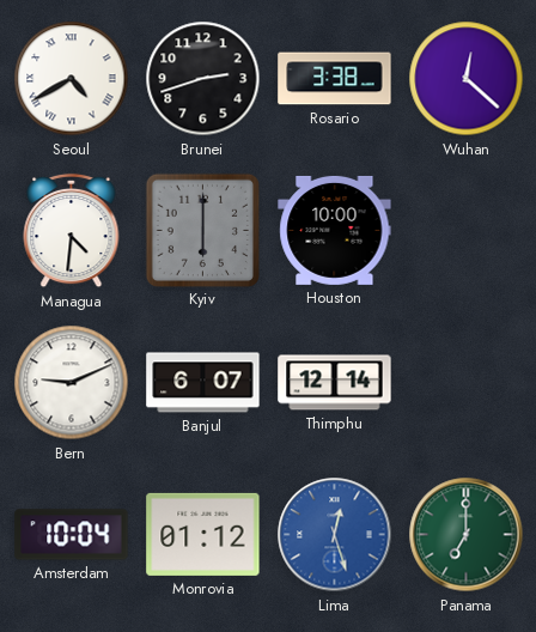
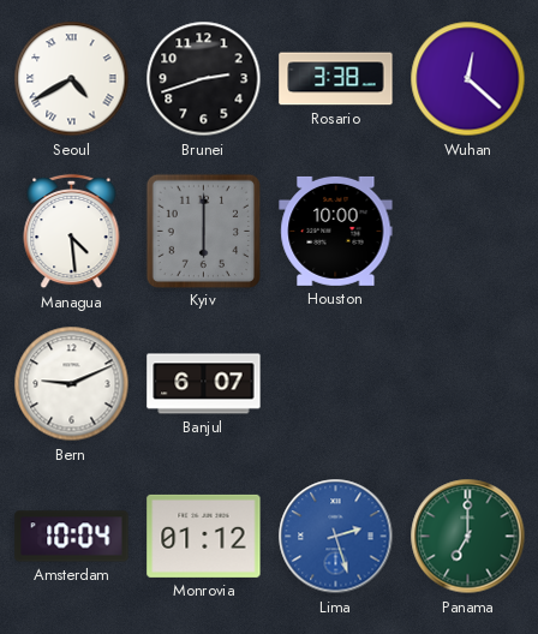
Managua: 4:31 -> 4:29 (72, 232)
Thimphu: 12:14 -> none (335, 383)
Lima: 12:27 -> 2:27 (336, 537)
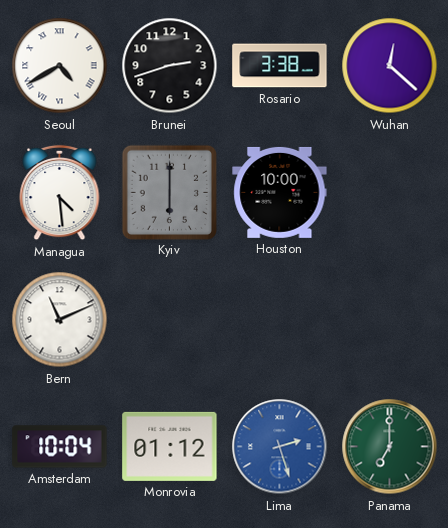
Bern: 9:11 -> 11:11 (60, 320)
Banjul: 6:07 -> none (204, 384)
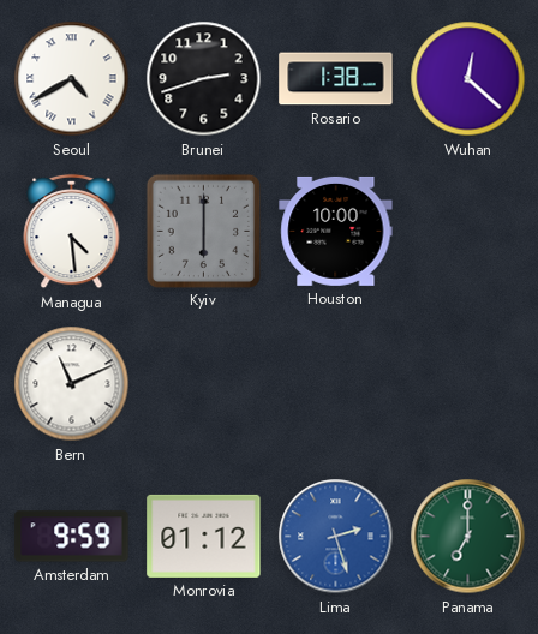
Rosario: 3:38 -> 1:38 (336, 79)
Amsterdam: 10:04 -> 9:59 (72, 537)
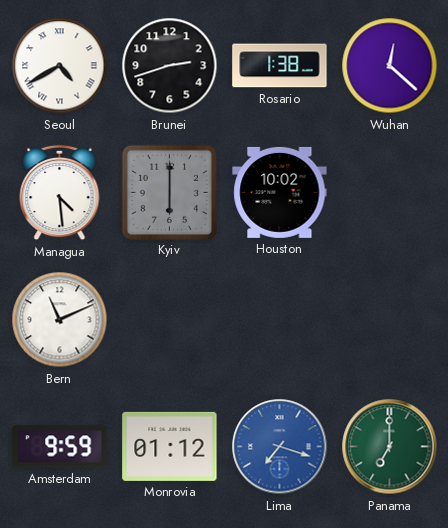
Houston: 10:00 -> 10:02 (280, 192)
Lima: 2:27 -> 7:18 (280, 447)
